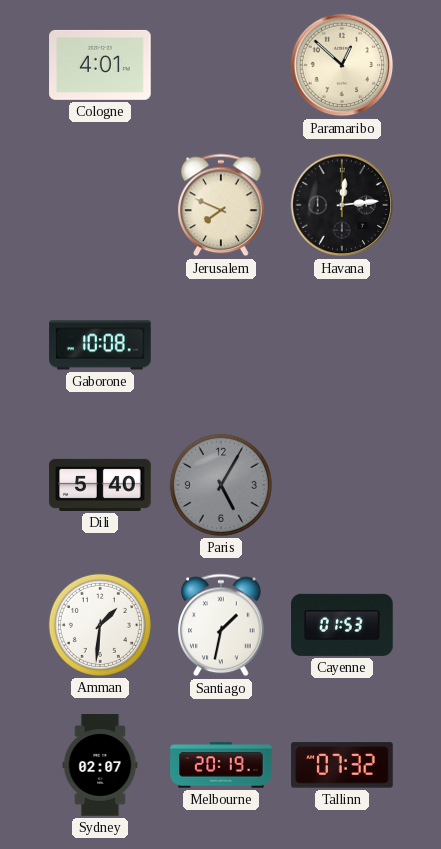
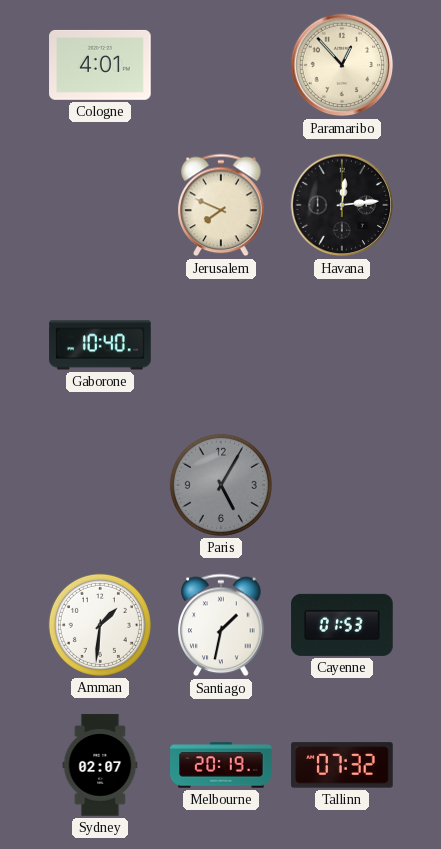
Paramaribo: 12:52 -> 12:53 (342, 65)
Gaborone: 10:08 -> 10:40 (100, 345)
Dili: 5:40 -> none (100, 485)
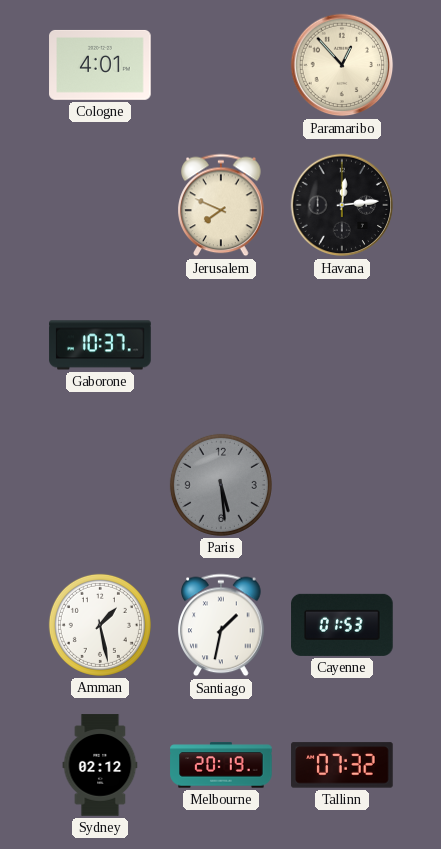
Gaborone: 10:40 -> 10:37 (100, 345)
Paris: 5:05 -> 5:29 (221, 485)
Amman: 1:31 -> 1:28 (100, 625)
Sydney: 02:07 -> 02:12 (100, 765)
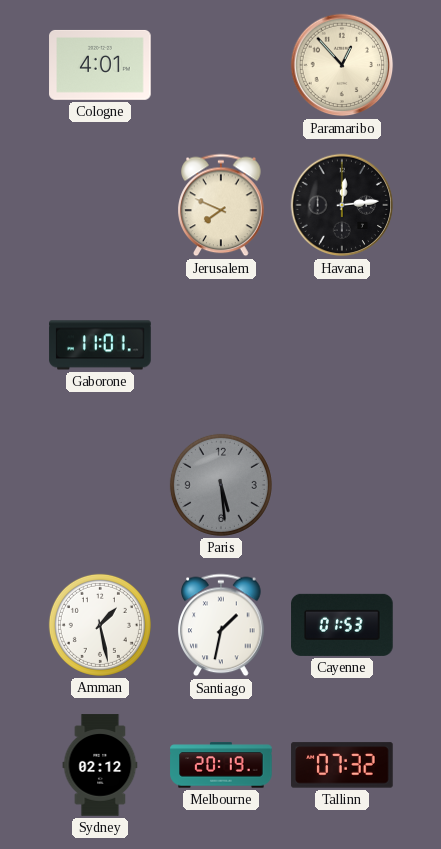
Gaborone: 10:37 -> 11:01 (100, 345)
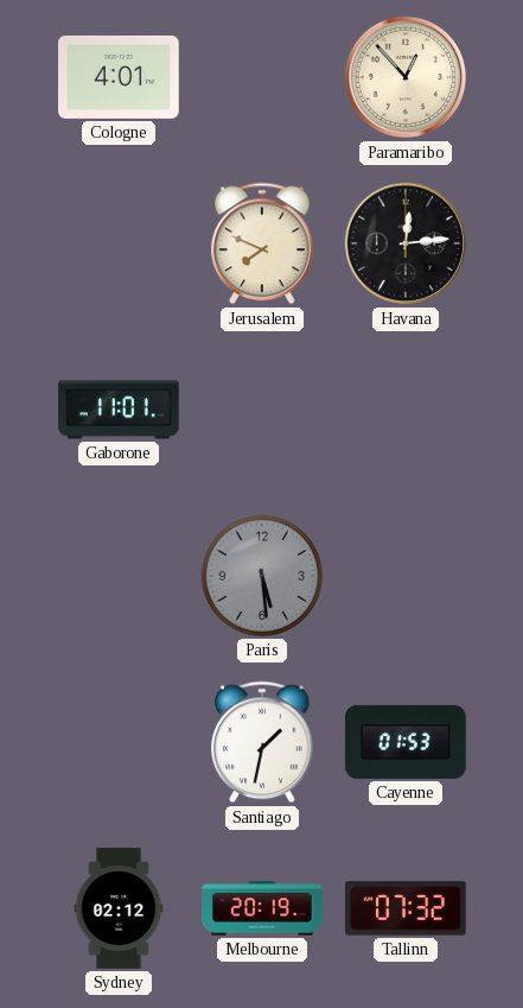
Amman: 1:28 -> none (100, 625)
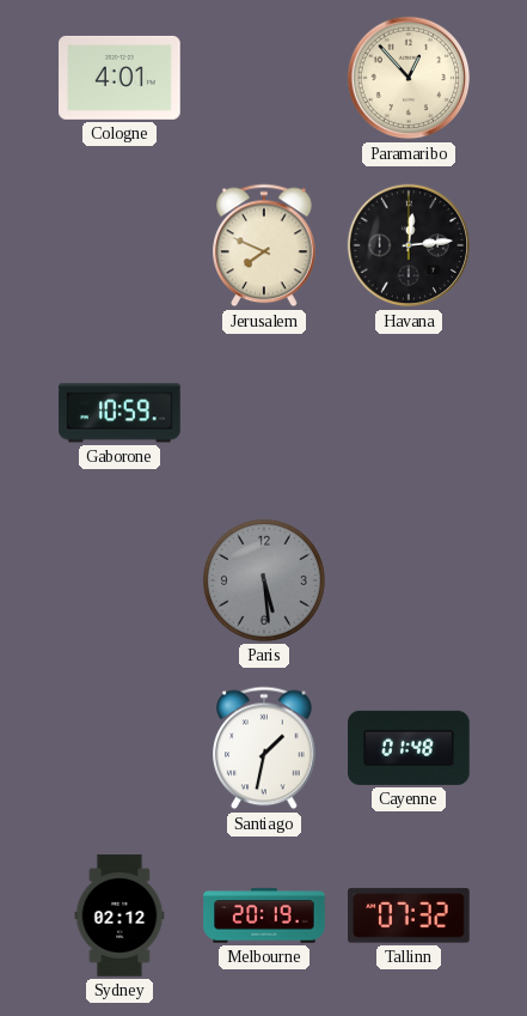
Gaborone: 11:01 -> 10:59 (120, 413)
Cayenne: 01:53 -> 01:48 (409, 748)
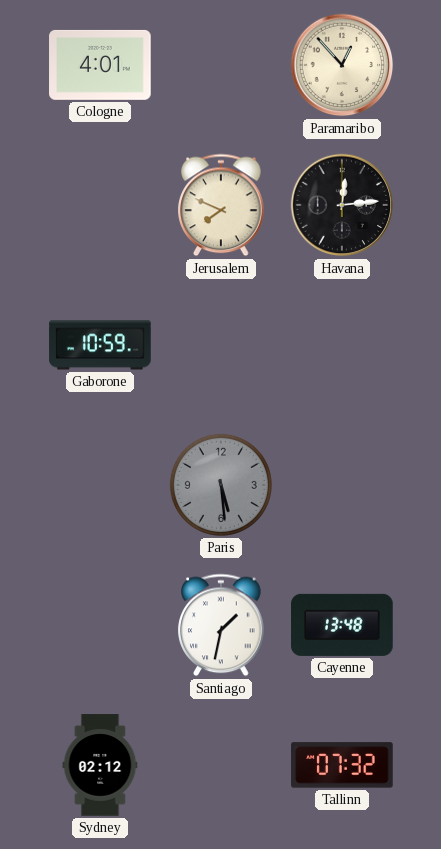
Cayenne: 01:48 -> 13:48 (342, 625)
Melbourne: 20:19 -> none (264, 915)
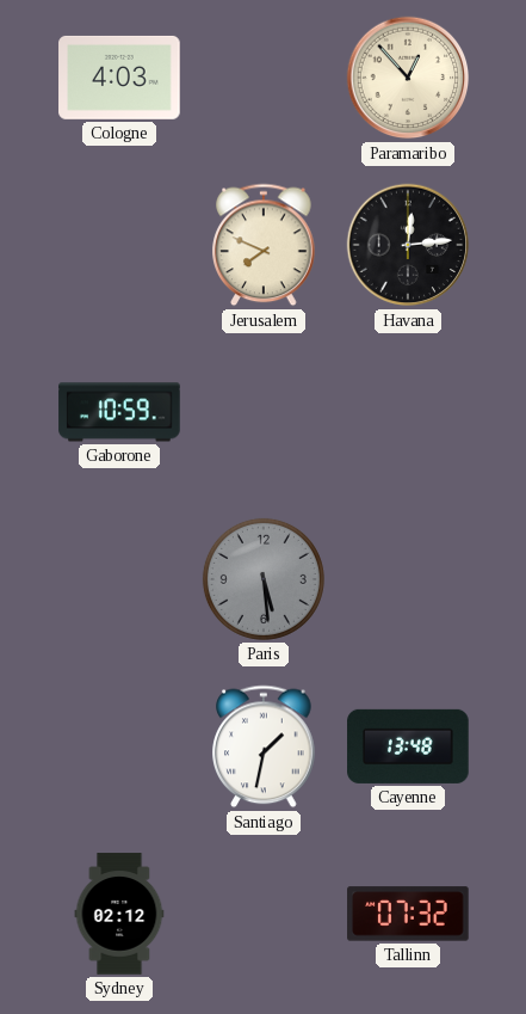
Cologne: 4:01 -> 4:03 (119, 78)
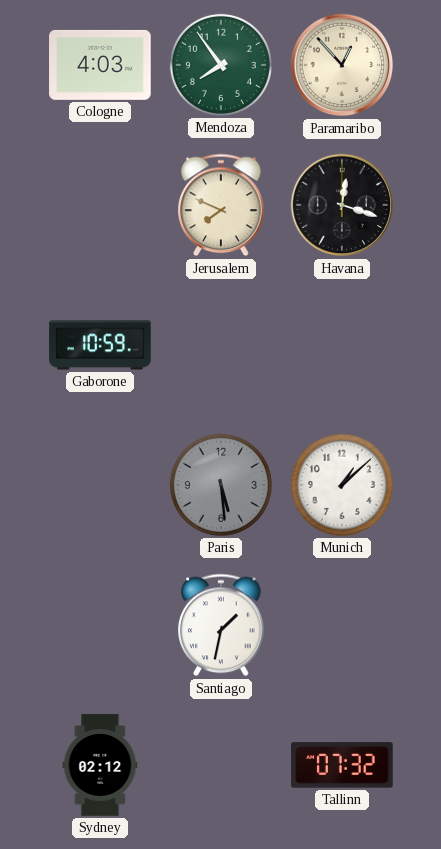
Mendoza: none -> 7:54 (221, 65)
Havana: 12:14 -> 12:18 (342, 205)
Munich: none -> 1:08 (342, 485)
Cayenne: 13:48 -> none (408, 746)
